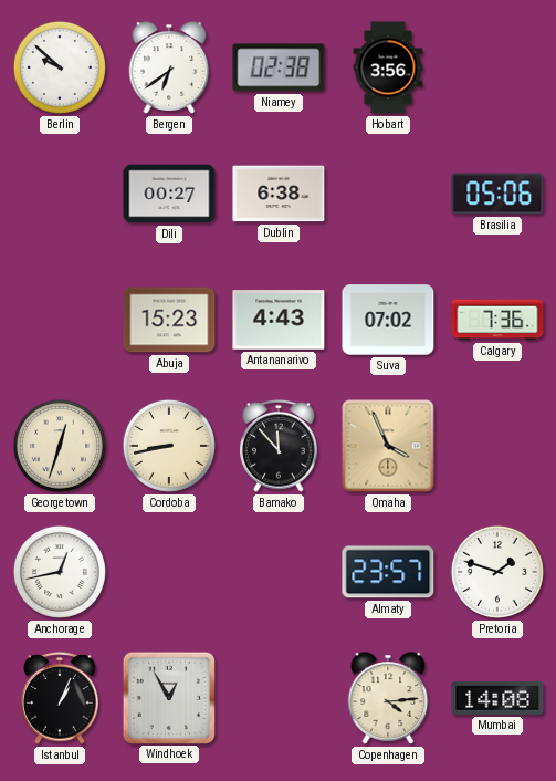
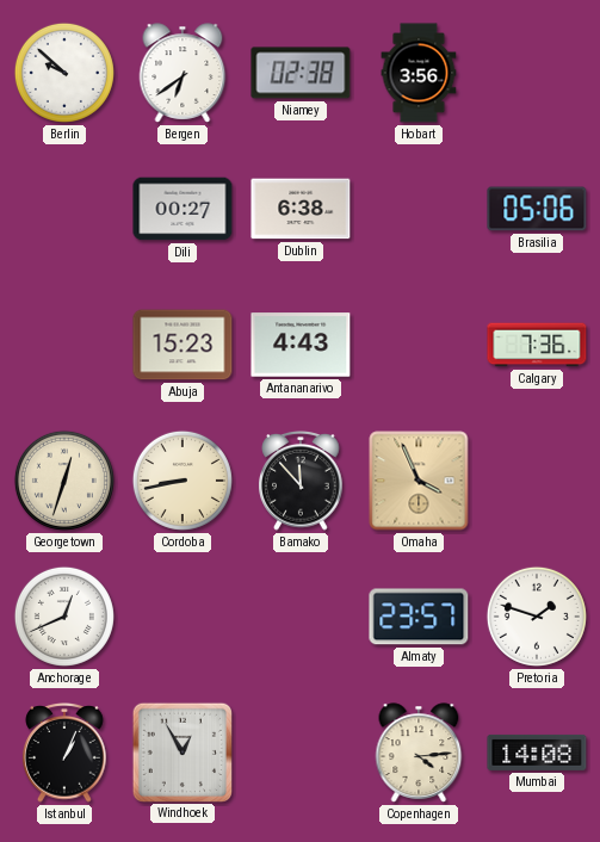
Suva: 07:02 -> none (388, 320)
Anchorage: 12:43 -> 12:41 (64, 617)
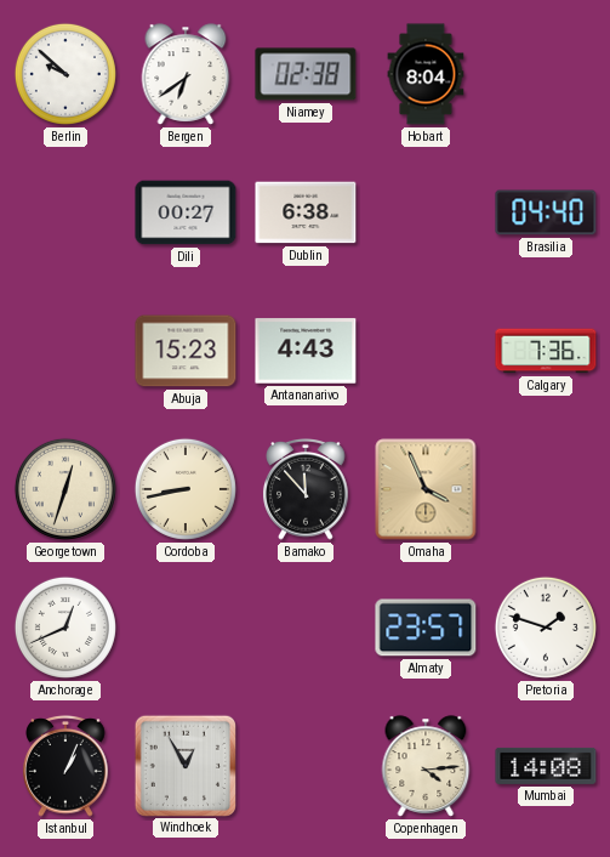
Hobart: 3:56 -> 8:04 (426, 74)
Brasilia: 05:06 -> 04:40 (546, 212)
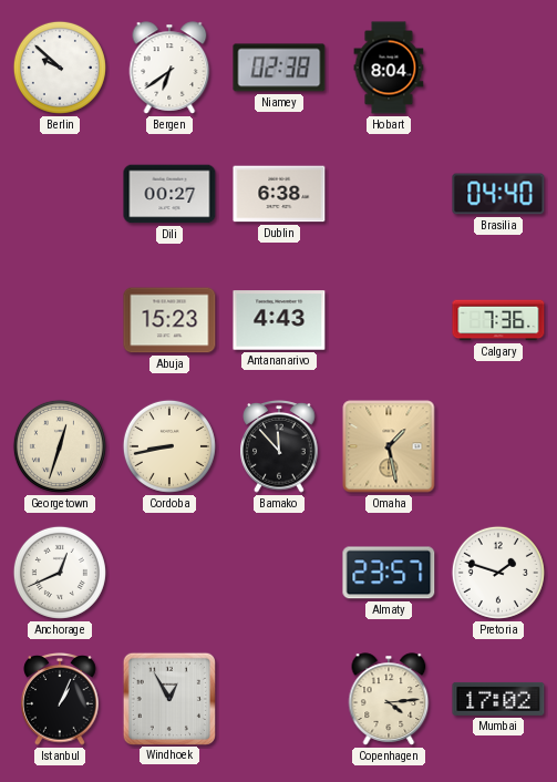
Omaha: 3:56 -> 1:28 (389, 446)
Mumbai: 14:08 -> 17:02 (498, 699)
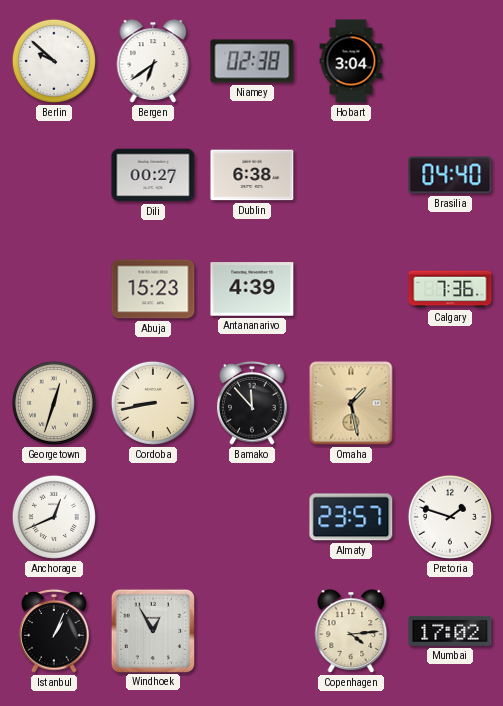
Hobart: 8:04 -> 3:04 (351, 61)
Antananarivo: 4:43 -> 4:39 (252, 289)
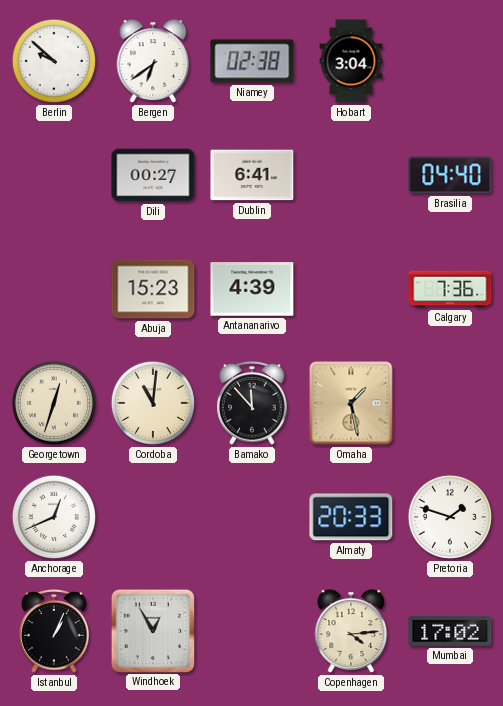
Dublin: 6:38 -> 6:41 (252, 175)
Cordoba: 8:43 -> 11:01 (153, 403)
Almaty: 23:57 -> 20:33 (351, 517)
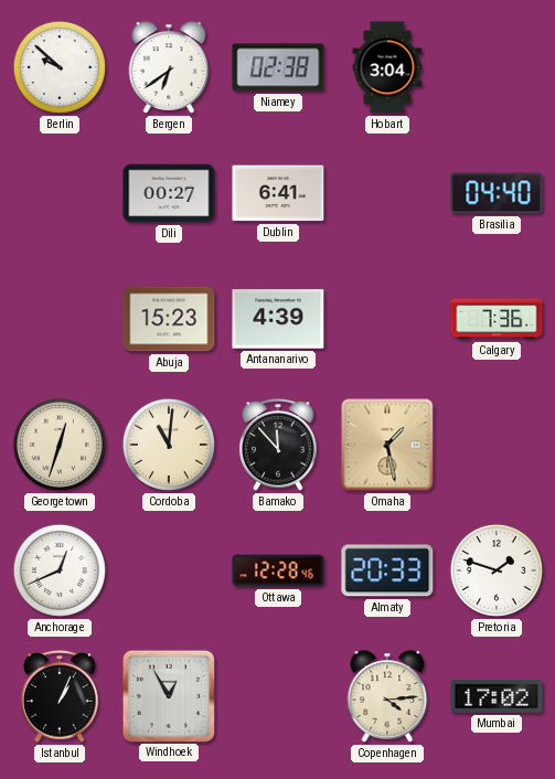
Ottawa: none -> 12:28 (278, 570)
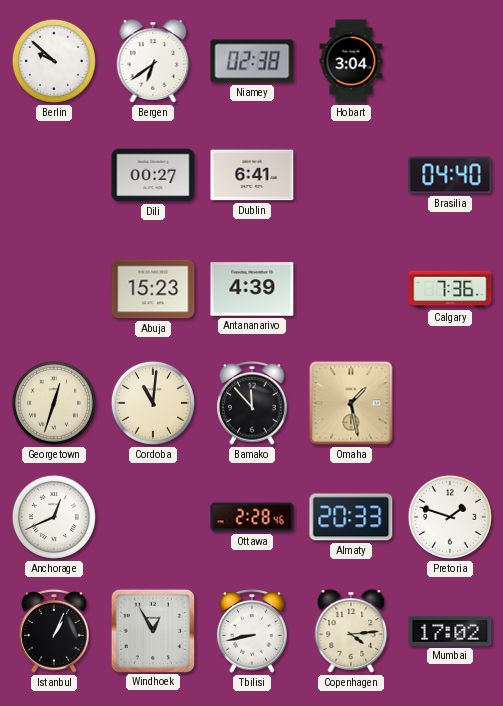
Ottawa: 12:28 -> 2:28 (252, 517)
Tbilisi: none -> 8:43 (252, 632)
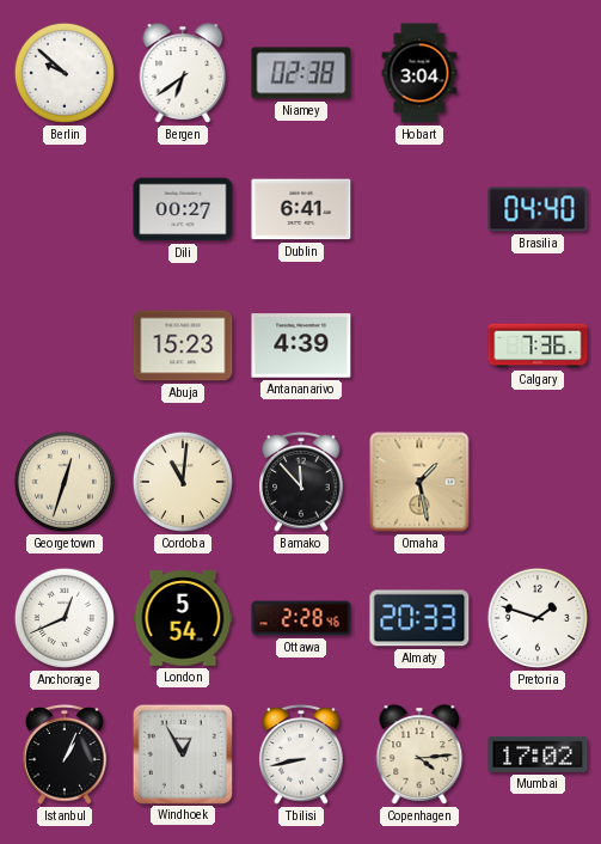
London: none -> 5:54 (183, 618)
